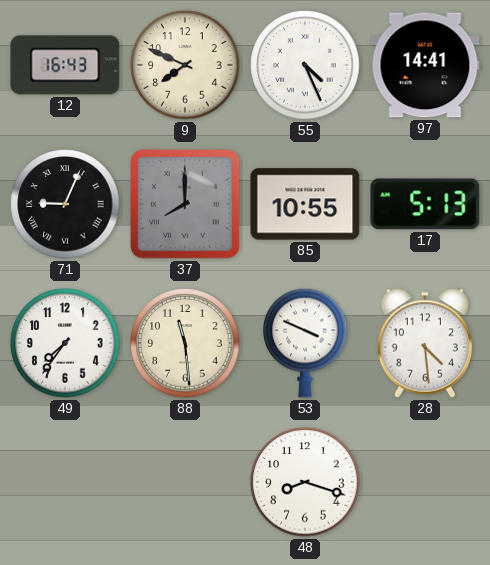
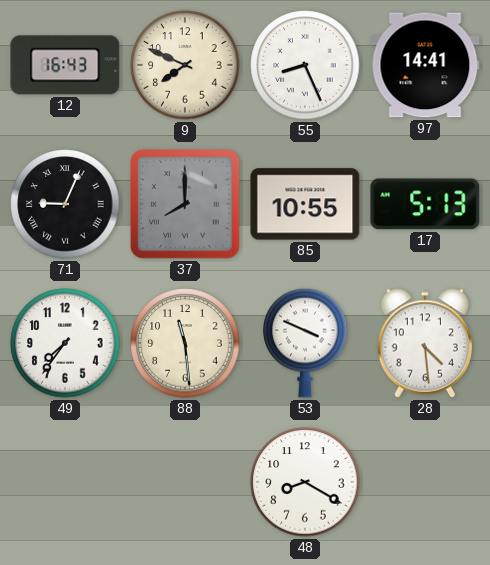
55: 4:26 -> 8:26 (305, 65)
48: 8:18 -> 8:20 (305, 482)
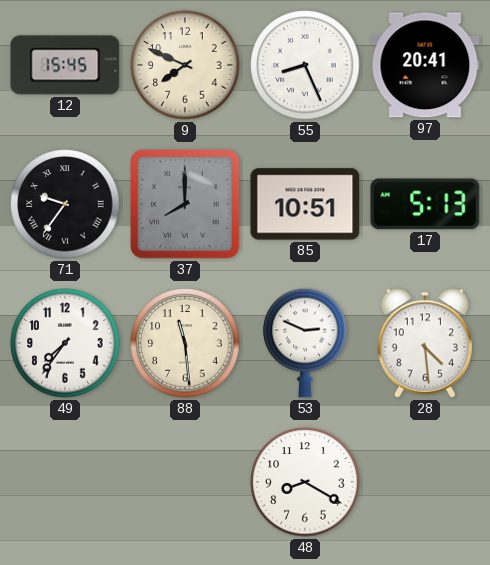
12: 16:43 -> 15:45 (65, 65)
97: 14:41 -> 20:41 (425, 65)
71: 9:04 -> 9:36 (65, 204)
85: 10:55 -> 10:51 (305, 204)
53: 3:49 -> 2:49 (305, 343)
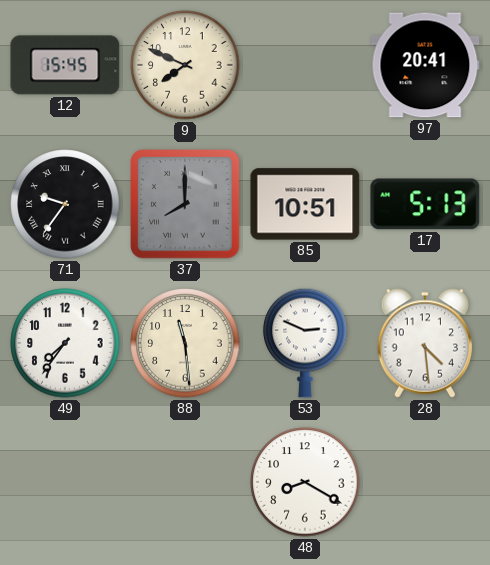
55: 8:26 -> none (305, 65)
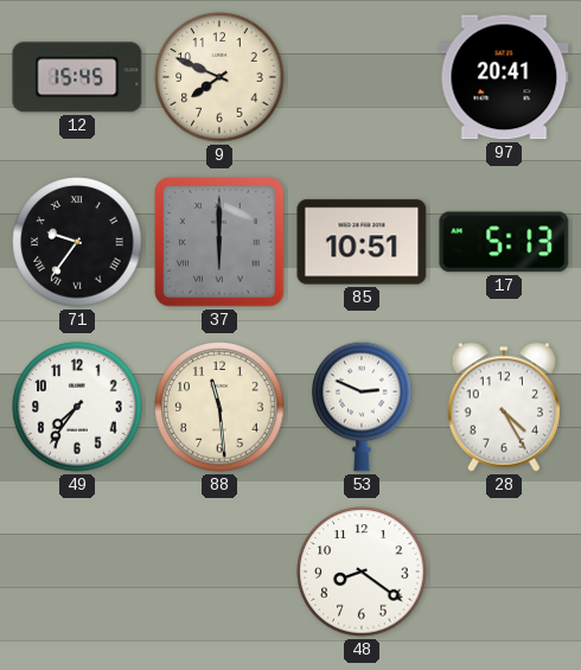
37: 8:00 -> 6:00 (219, 242)
28: 4:29 -> 4:25 (503, 407)
48: 8:20 -> 8:21 (362, 572)
